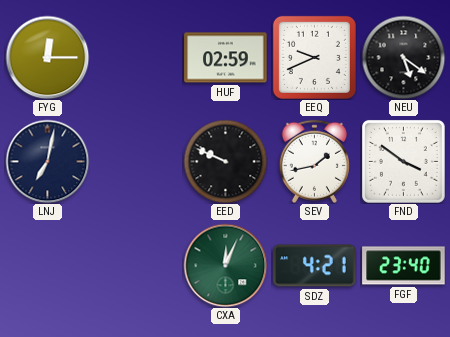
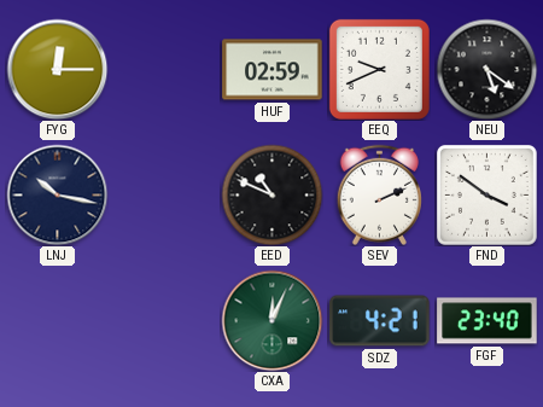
LNJ: 7:02 -> 10:17 (57, 194)
EED: 9:49 -> 10:49 (271, 194)
SEV: 1:43 -> 2:11 (379, 194)
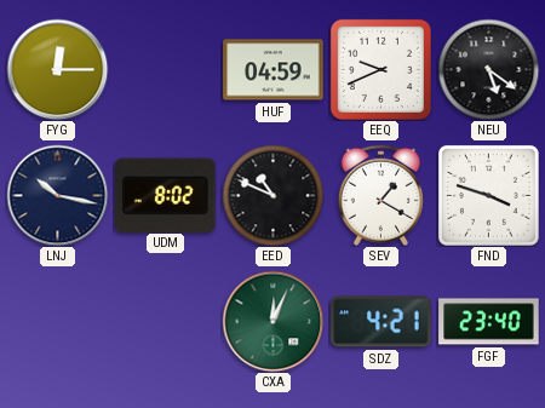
HUF: 02:59 -> 04:59 (274, 70)
UDM: none -> 8:02 (166, 195)
SEV: 2:11 -> 1:20 (380, 195)
FND: 3:51 -> 3:48 (489, 196)
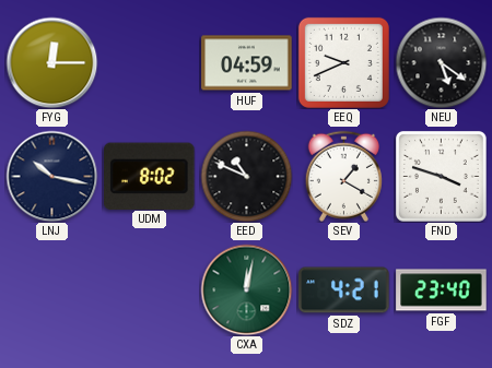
CXA: 12:04 -> 12:02 (246, 289)
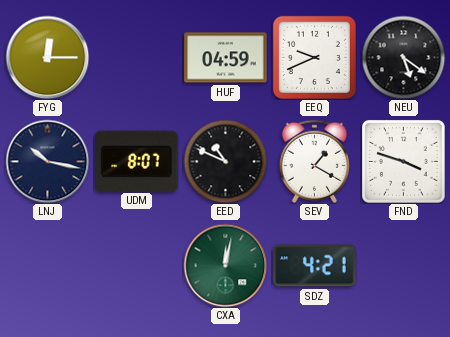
UDM: 8:02 -> 8:07 (137, 161)
FGF: 23:40 -> none (442, 290)
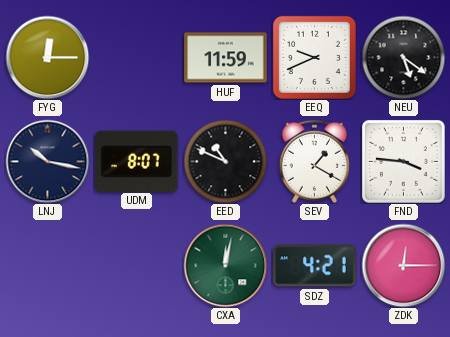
HUF: 04:59 -> 11:59 (226, 58)
FND: 3:48 -> 3:46 (404, 162)
ZDK: none -> 12:15 (403, 265)
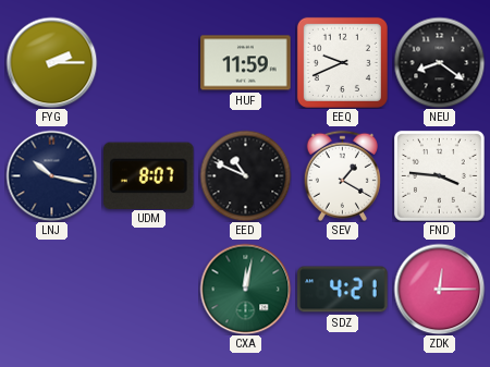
FYG: 12:15 -> 2:15 (51, 62)
NEU: 5:21 -> 8:21 (439, 62)
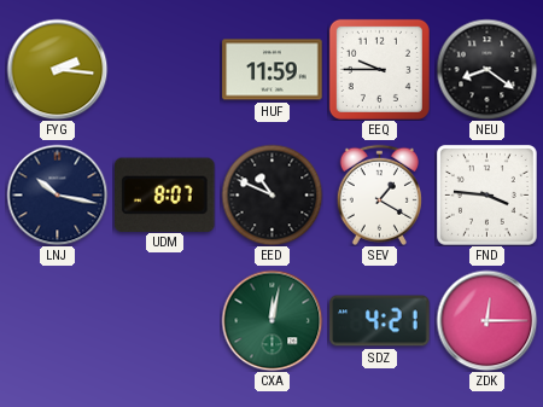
FYG: 2:15 -> 2:16 (57, 69)
EEQ: 9:41 -> 9:45 (379, 69)
